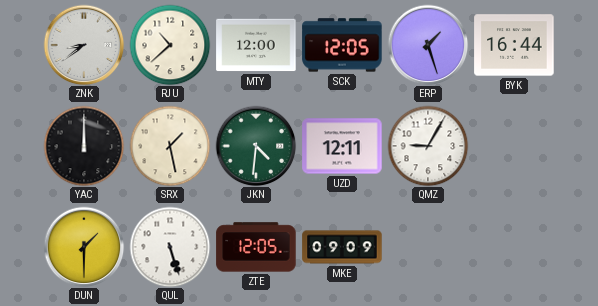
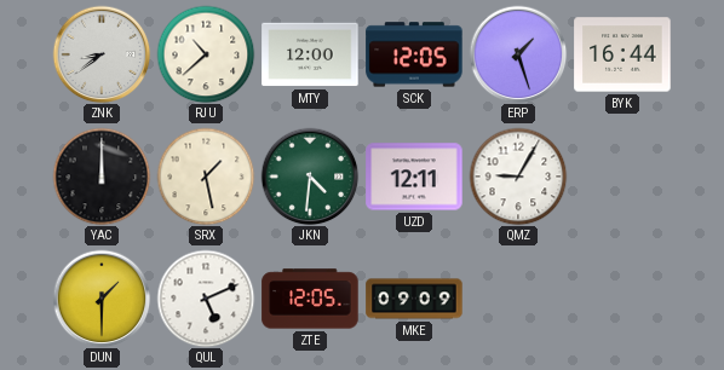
QUL: 5:27 -> 5:11 (206, 299)
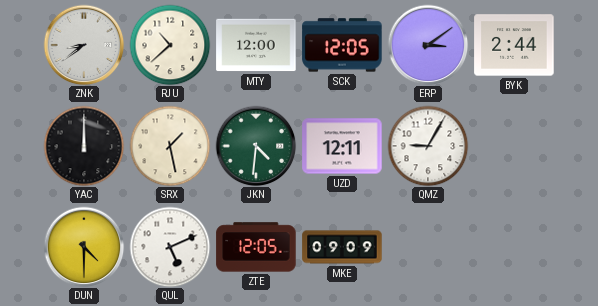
ERP: 1:27 -> 3:09 (428, 45)
BYK: 16:44 -> 2:44 (514, 45)
DUN: 1:30 -> 4:30 (84, 247)
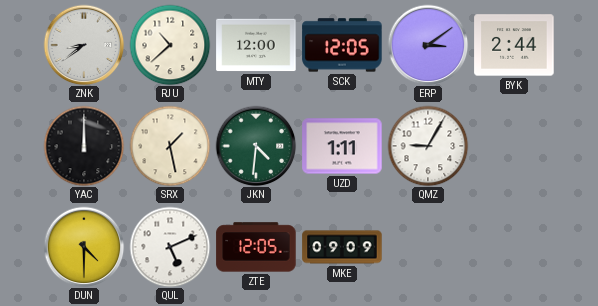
UZD: 12:11 -> 1:11 (342, 146)
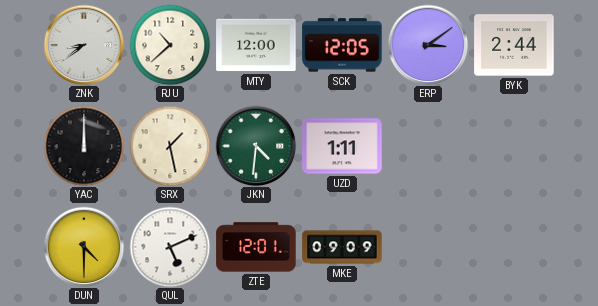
QMZ: 9:05 -> none (428, 146)
ZTE: 12:05 -> 12:01 (256, 247)
